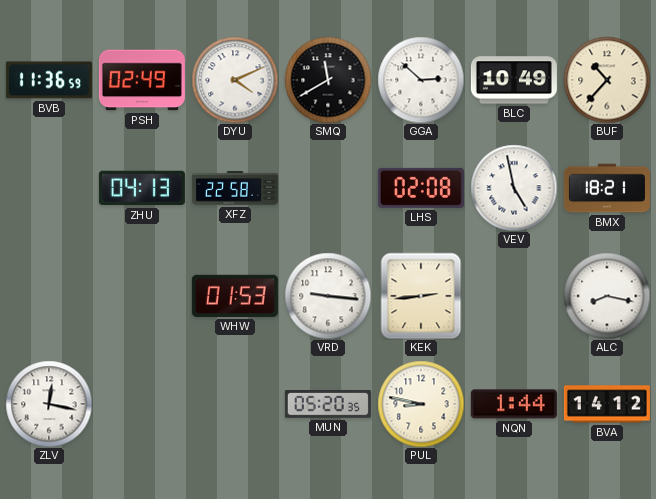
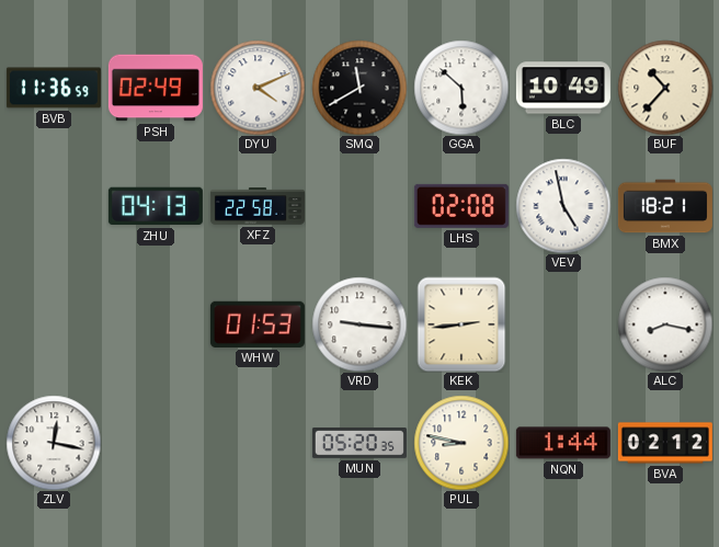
GGA: 2:52 -> 5:52 (461, 88)
BVA: 14:12 -> 02:12 (665, 443)
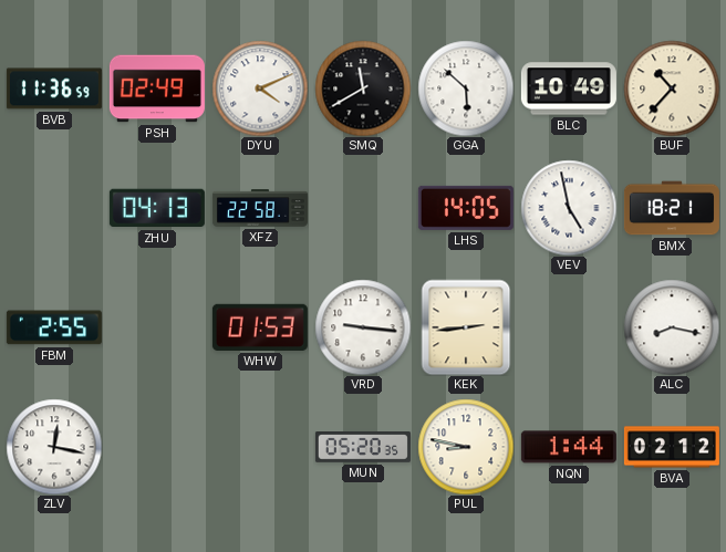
LHS: 02:08 -> 14:05 (466, 208)
FBM: none -> 2:55 (54, 327)
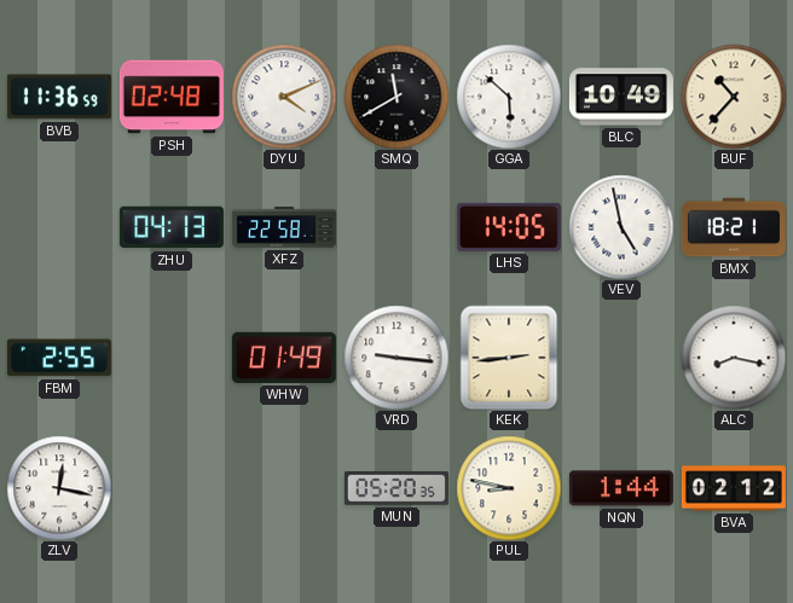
PSH: 02:49 -> 02:48 (172, 97)
WHW: 01:53 -> 01:49 (284, 358)
